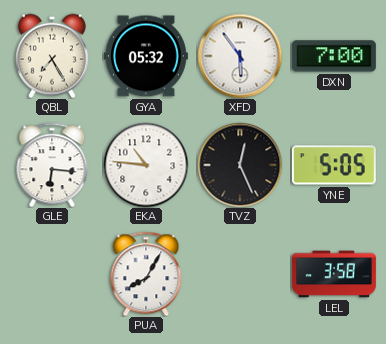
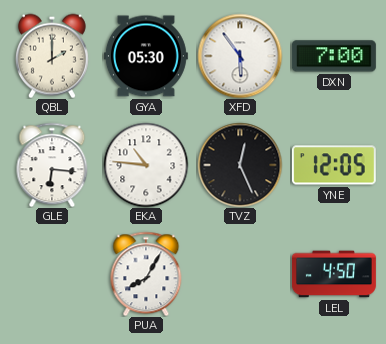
QBL: 7:25 -> 2:00 (52, 56)
GYA: 05:32 -> 05:30 (146, 56)
YNE: 5:05 -> 12:05 (334, 165)
LEL: 3:58 -> 4:50 (334, 274)
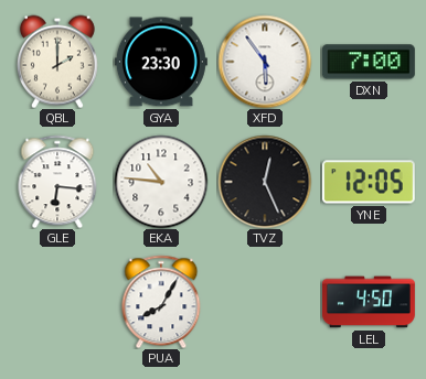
GYA: 05:30 -> 23:30 (161, 62)
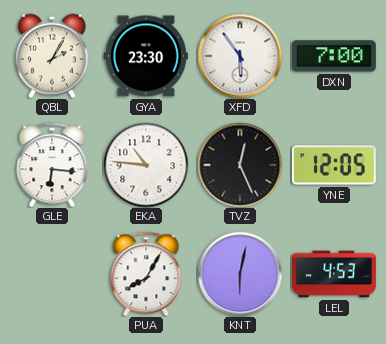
QBL: 2:00 -> 2:05 (52, 56)
KNT: none -> 6:02 (240, 274)
LEL: 4:50 -> 4:53 (334, 274)
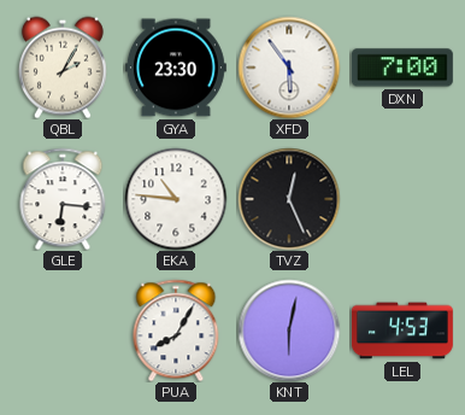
YNE: 12:05 -> none (334, 165)
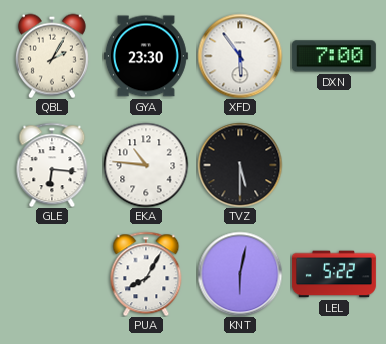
TVZ: 12:26 -> 5:30 (240, 165)
LEL: 4:53 -> 5:22 (334, 274)
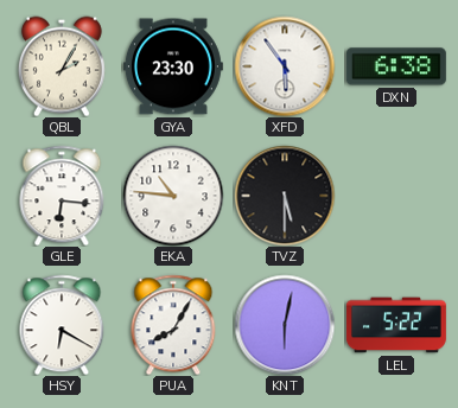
DXN: 7:00 -> 6:38 (396, 66)
HSY: none -> 6:20 (62, 325)
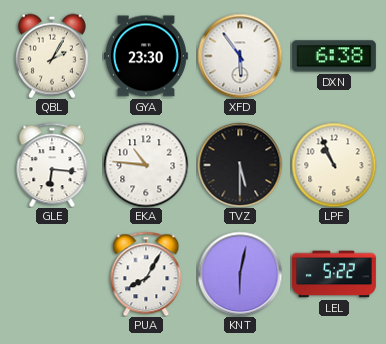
LPF: none -> 10:56 (334, 165)
HSY: 6:20 -> none (62, 325)
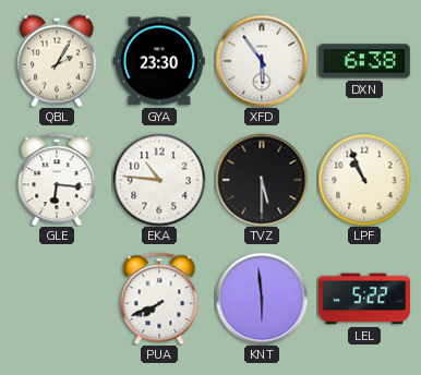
PUA: 8:05 -> 7:41 (159, 299)
KNT: 6:02 -> 5:59 (262, 299)
